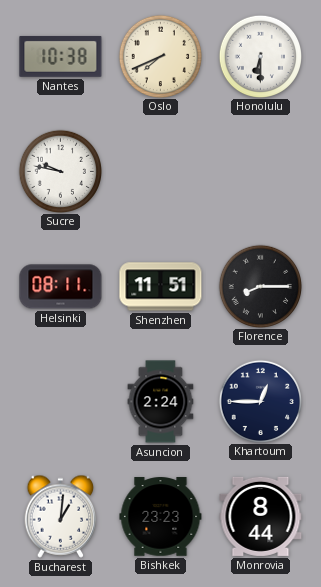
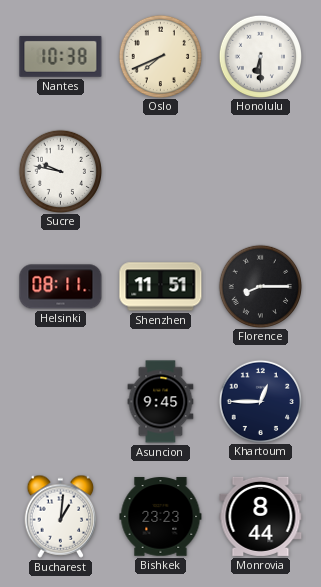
Asuncion: 2:24 -> 9:45 (161, 402)
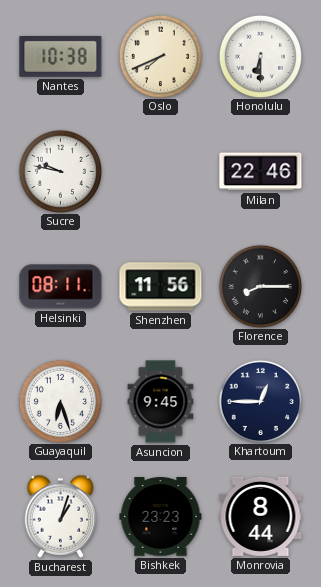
Milan: none -> 22:46 (261, 172)
Shenzhen: 11:51 -> 11:56 (161, 287)
Guayaquil: none -> 6:27 (60, 401)
Bucharest: 1:01 -> 1:03 (61, 516)
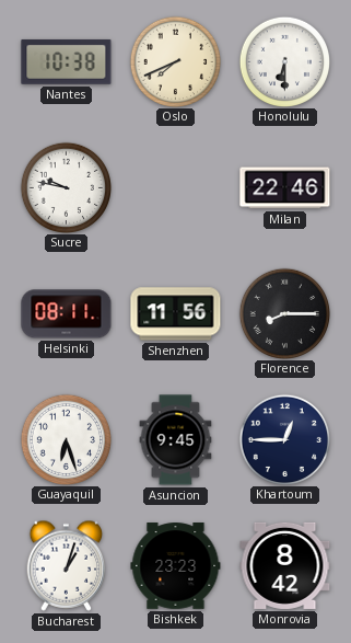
Monrovia: 8:44 -> 8:42 (285, 565)
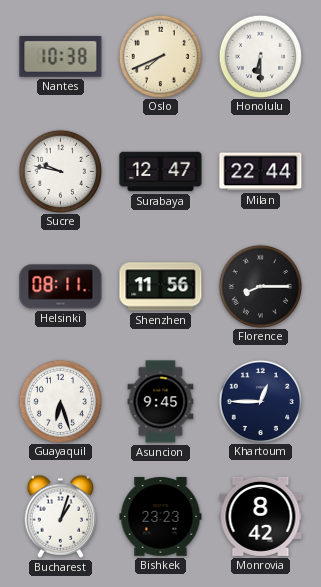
Surabaya: none -> 12:47 (161, 172)
Milan: 22:46 -> 22:44 (261, 172)
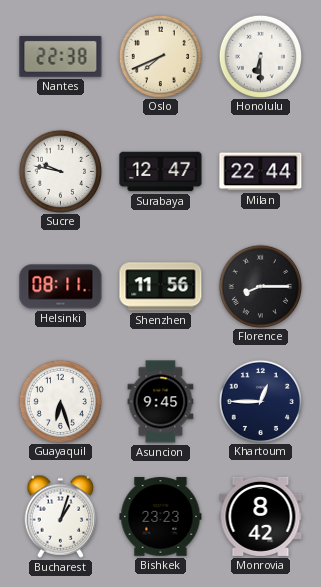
Nantes: 10:38 -> 22:38 (61, 57)
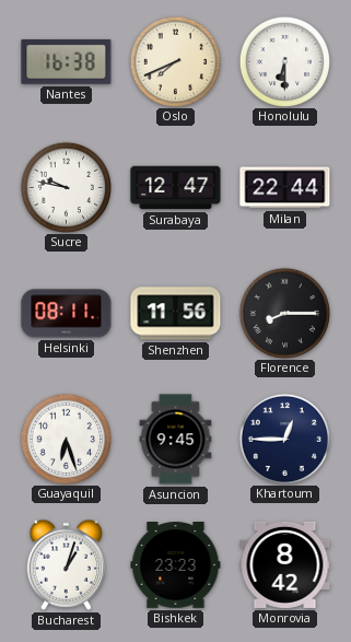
Nantes: 22:38 -> 16:38 (67, 62)
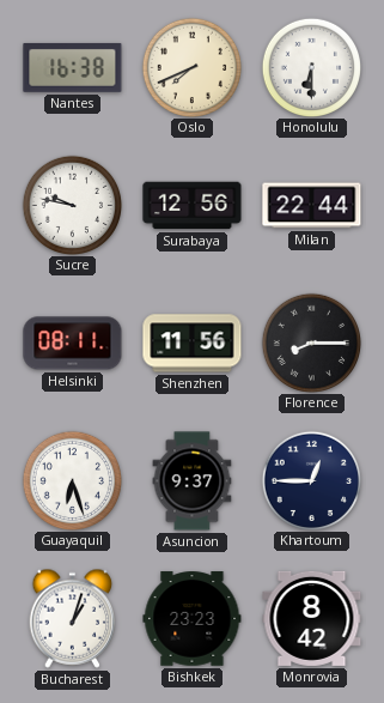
Surabaya: 12:47 -> 12:56 (193, 206)
Asuncion: 9:45 -> 9:37 (193, 481)
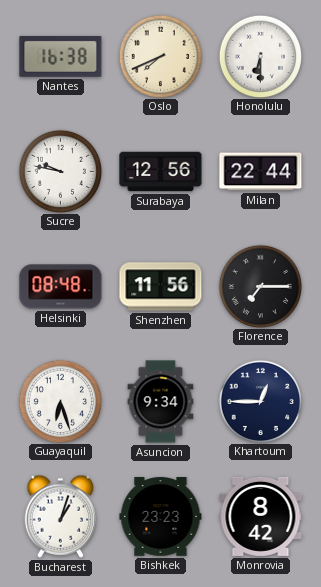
Helsinki: 08:11 -> 08:48 (61, 287)
Florence: 8:15 -> 7:15 (260, 286)
Asuncion: 9:37 -> 9:34 (161, 402)
